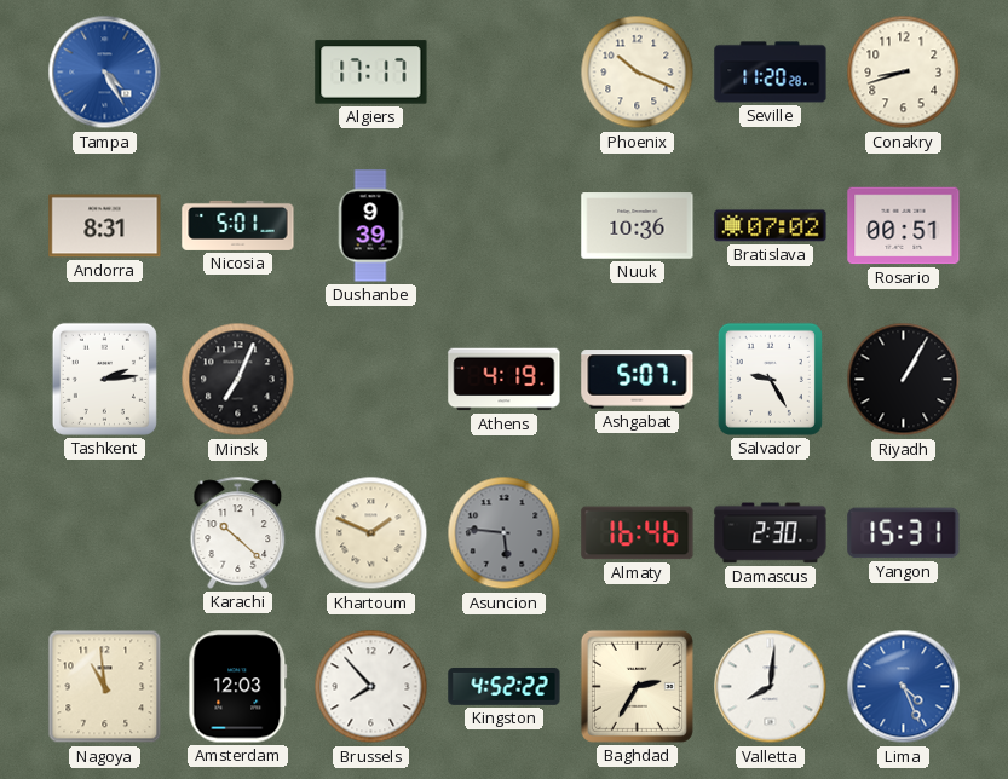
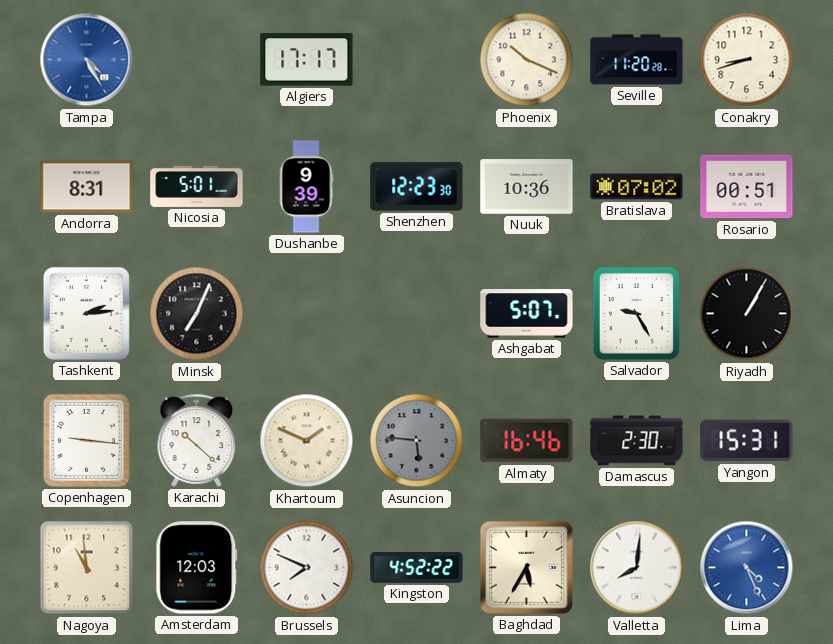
Shenzhen: none -> 12:23 (417, 187)
Athens: 4:19 -> none (505, 380)
Copenhagen: none -> 9:16 (86, 440)
Brussels: 7:53 -> 7:49 (307, 568)
Baghdad: 2:35 -> 5:35 (526, 567)
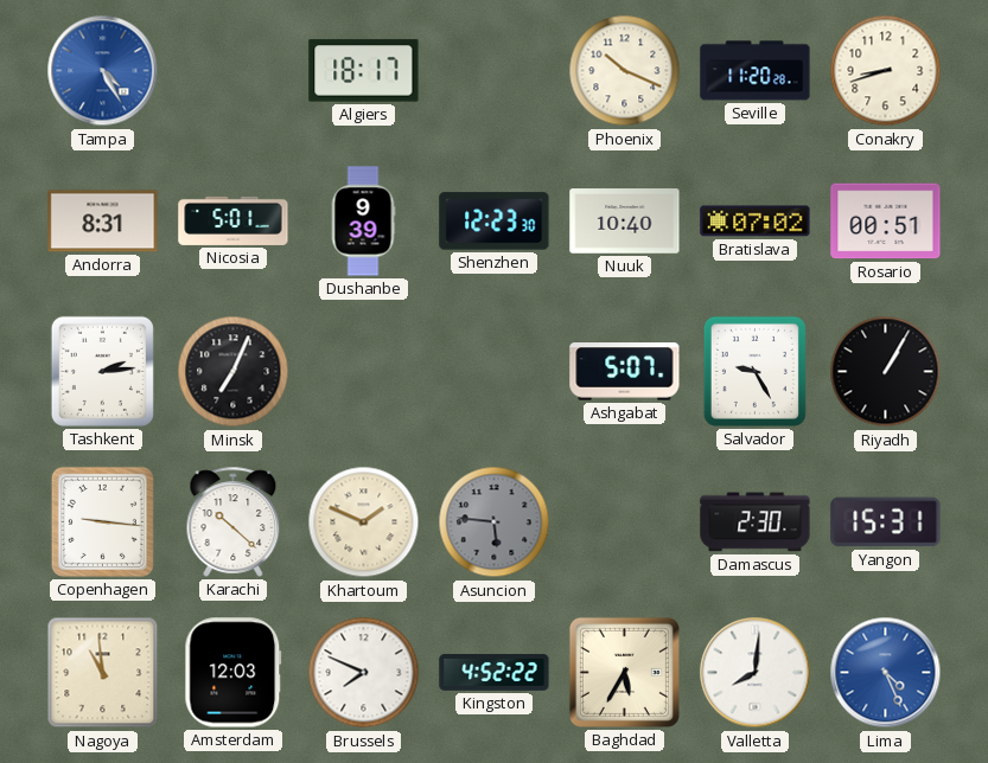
Algiers: 17:17 -> 18:17 (364, 71)
Nuuk: 10:36 -> 10:40 (625, 222)
Almaty: 16:46 -> none (527, 441)
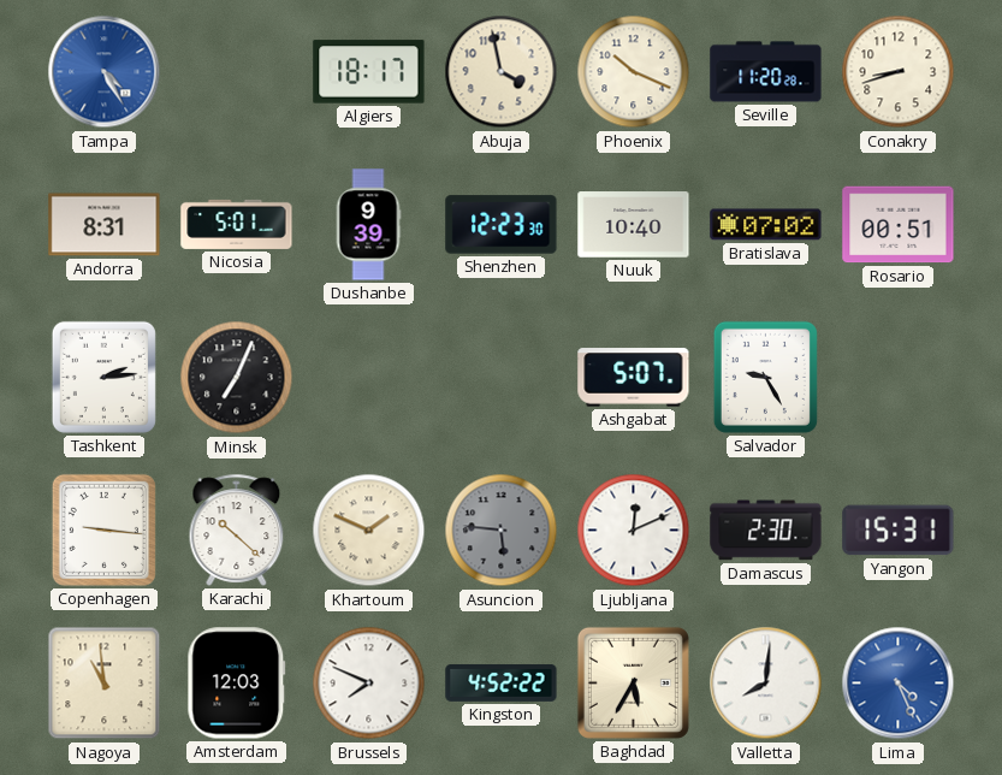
Abuja: none -> 3:58 (502, 72)
Riyadh: 1:05 -> none (886, 372)
Ljubljana: none -> 12:11 (634, 531)
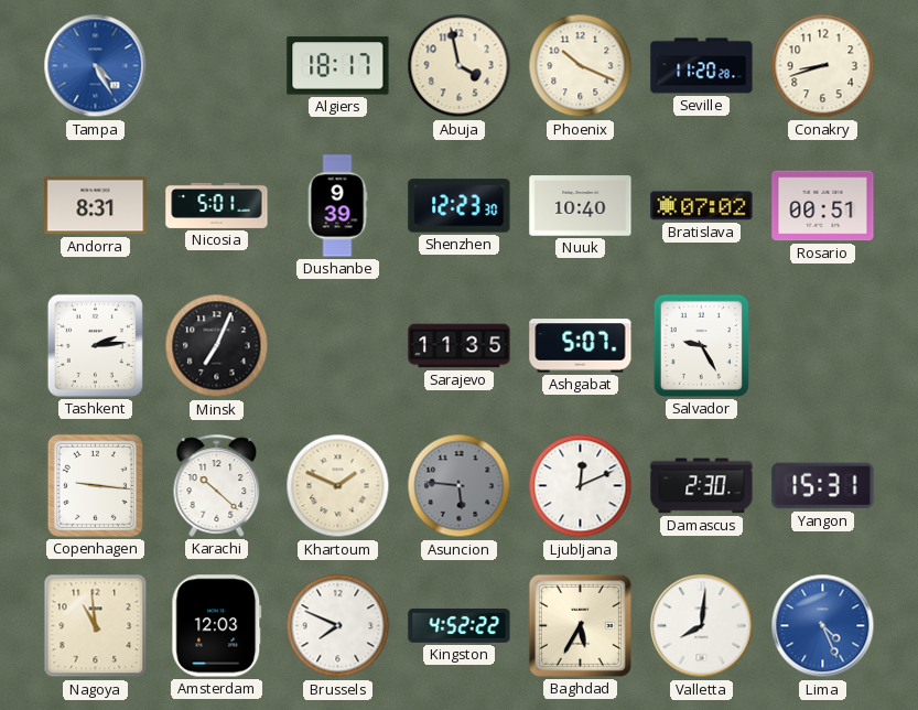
Sarajevo: none -> 11:35 (460, 346)
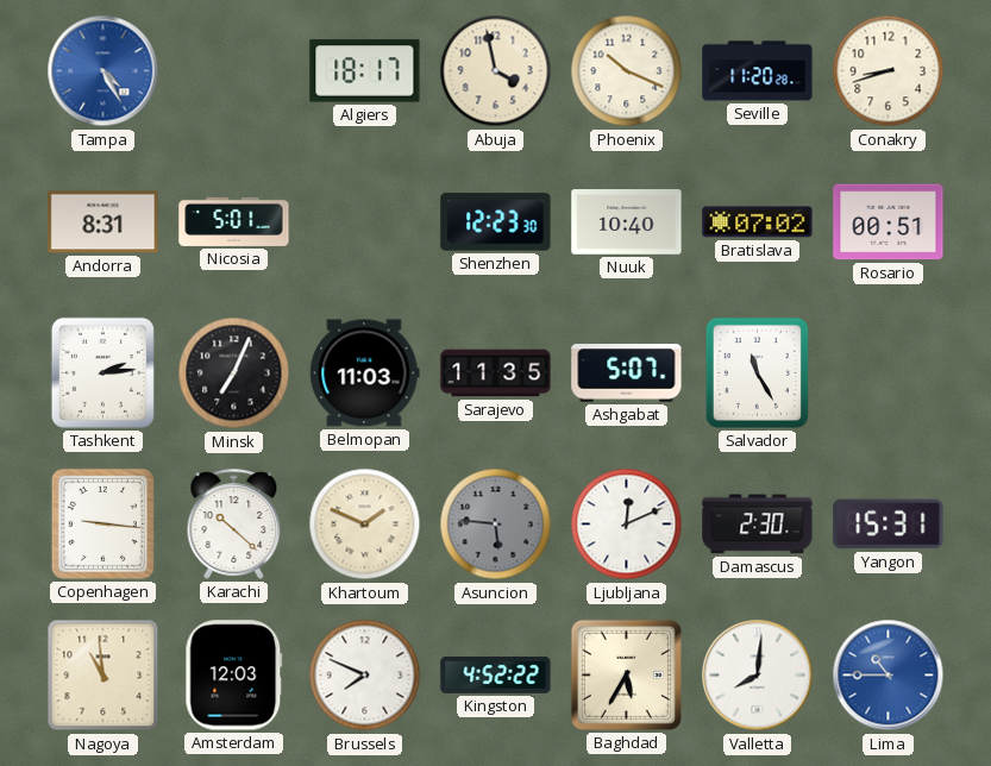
Dushanbe: 9:39 -> none (337, 206)
Belmopan: none -> 11:03 (365, 373)
Salvador: 9:25 -> 11:25 (757, 372)
Lima: 4:26 -> 10:45 (889, 676)
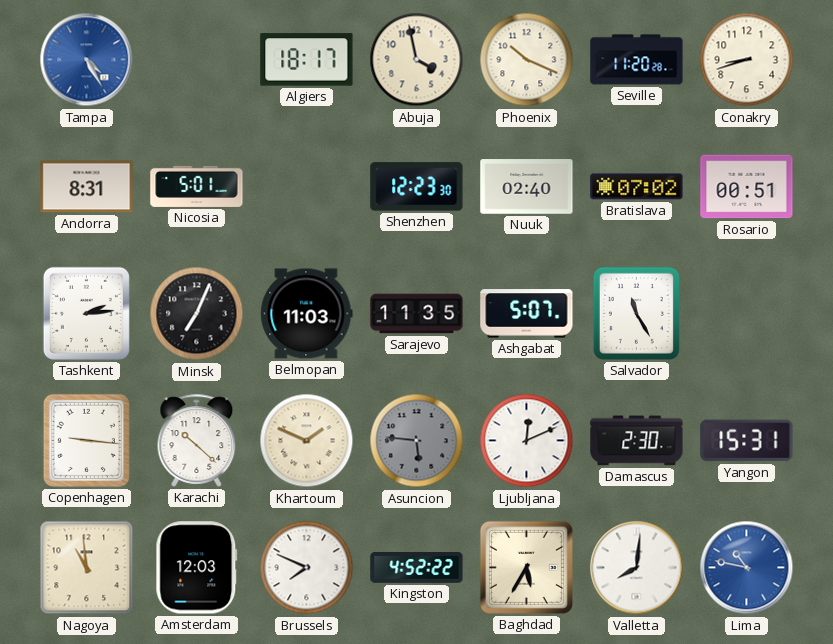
Nuuk: 10:40 -> 02:40 (527, 187)
Lima: 10:45 -> 10:47 (747, 568)
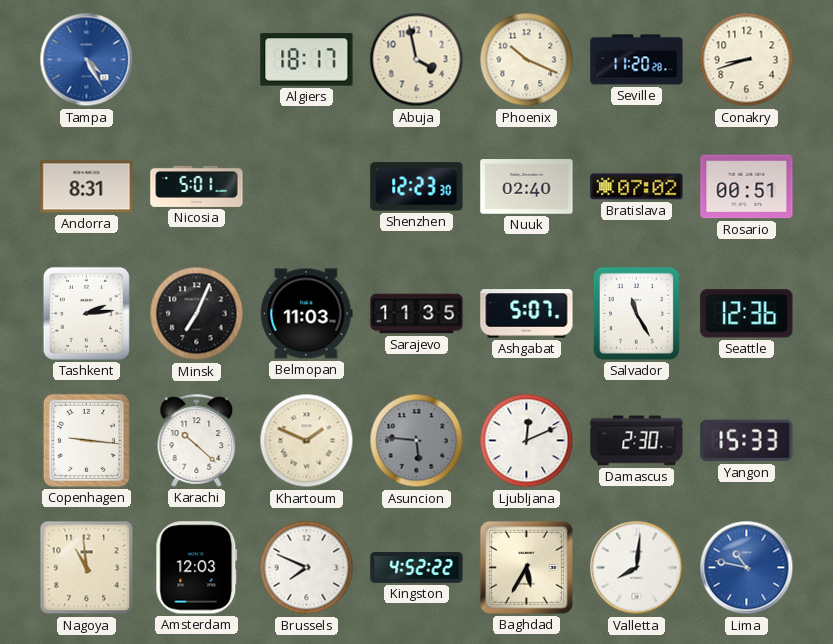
Seattle: none -> 12:36 (747, 314)
Yangon: 15:31 -> 15:33 (747, 441)
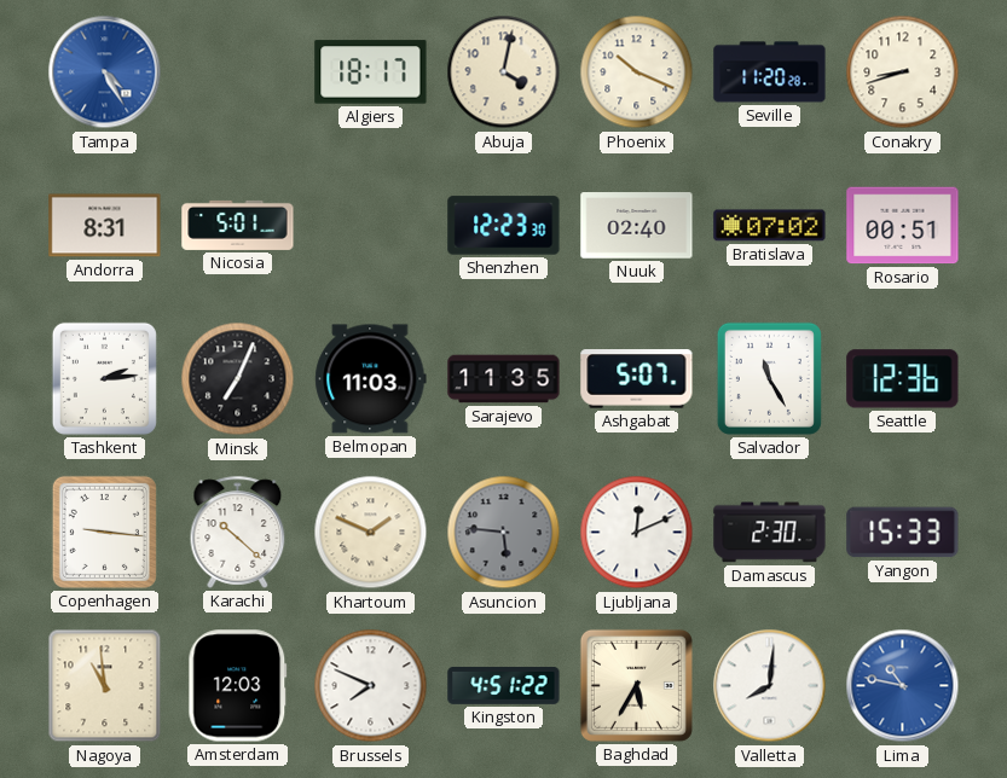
Abuja: 3:58 -> 4:02 (504, 72)
Kingston: 4:52 -> 4:51 (504, 685)
